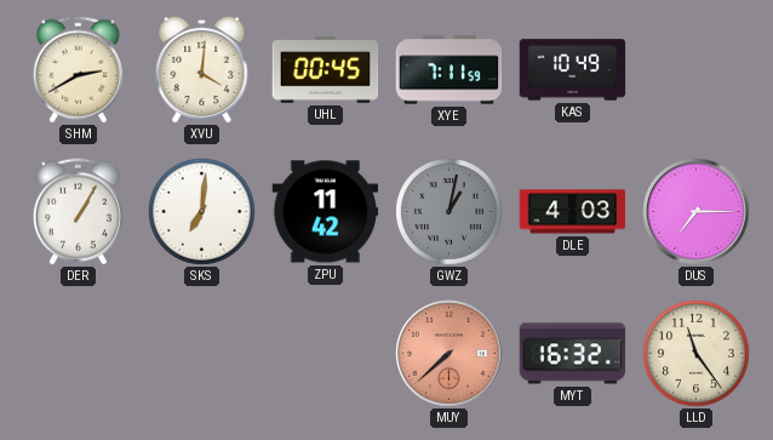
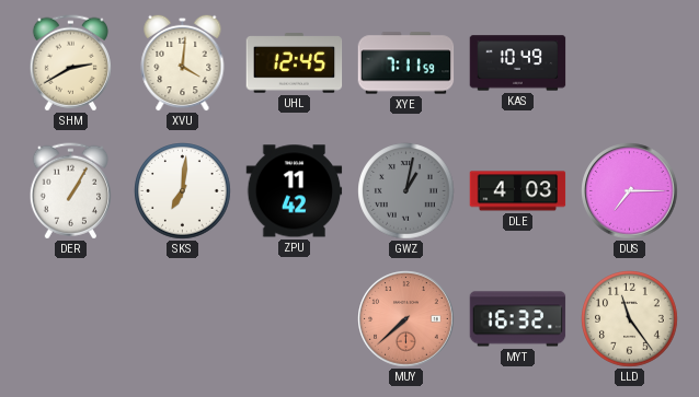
UHL: 00:45 -> 12:45 (295, 63)
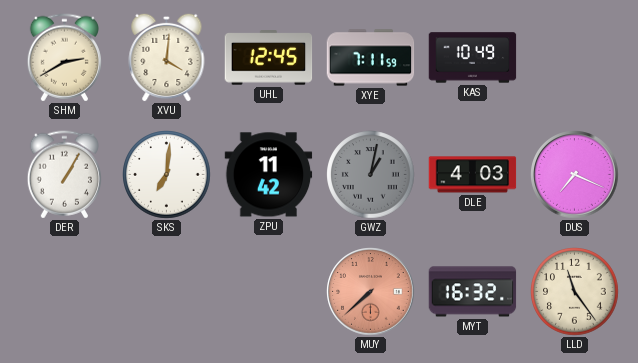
DUS: 7:15 -> 7:19 (575, 175)
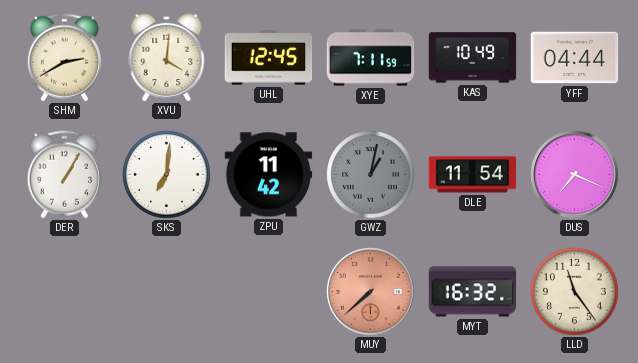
YFF: none -> 04:44 (575, 58)
DLE: 4:03 -> 11:54 (473, 175)
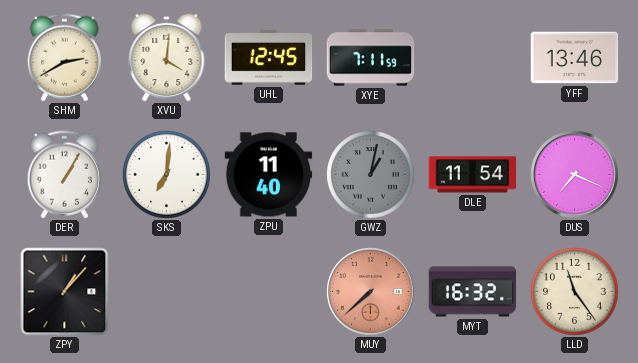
KAS: 10:49 -> none (473, 58)
YFF: 04:44 -> 13:46 (575, 58)
ZPU: 11:42 -> 11:40 (269, 175)
ZPY: none -> 1:07 (65, 292)
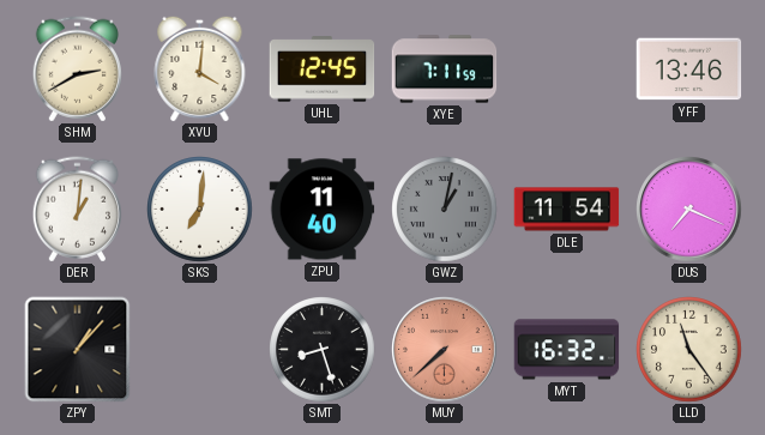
DER: 1:05 -> 1:01 (77, 210)
SMT: none -> 8:27 (323, 350)
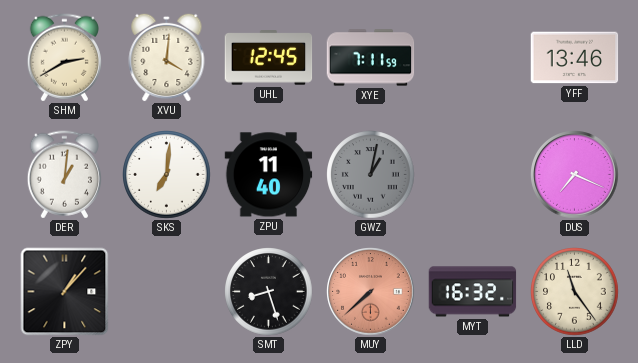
DLE: 11:54 -> none (567, 210)
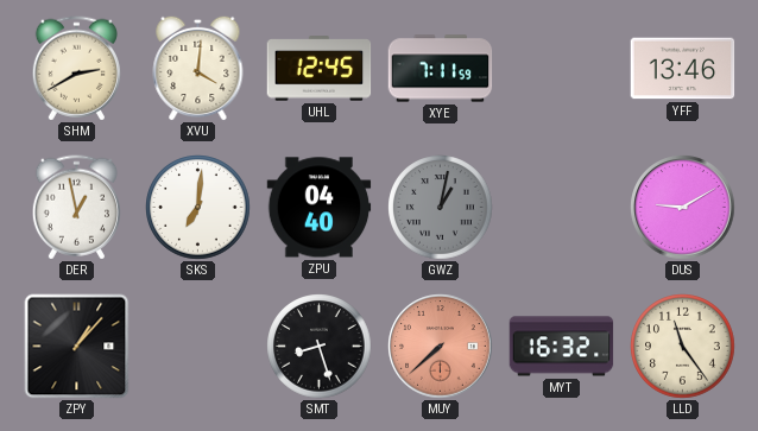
DER: 1:01 -> 12:58 (76, 208)
ZPU: 11:40 -> 04:40 (320, 208)
DUS: 7:19 -> 9:10 (683, 208)
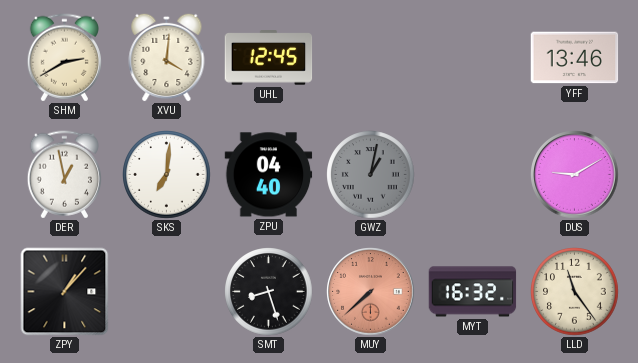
XYE: 7:11 -> none (441, 69)
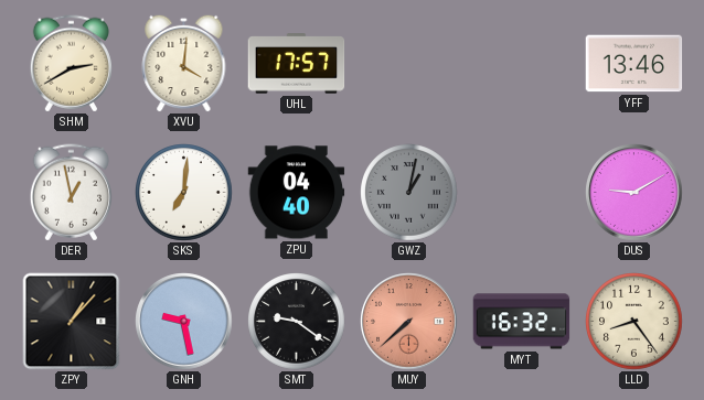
UHL: 12:45 -> 17:57 (297, 64)
GNH: none -> 9:28 (184, 322)
SMT: 8:27 -> 9:21 (297, 322)
LLD: 11:24 -> 8:24 (634, 322)
